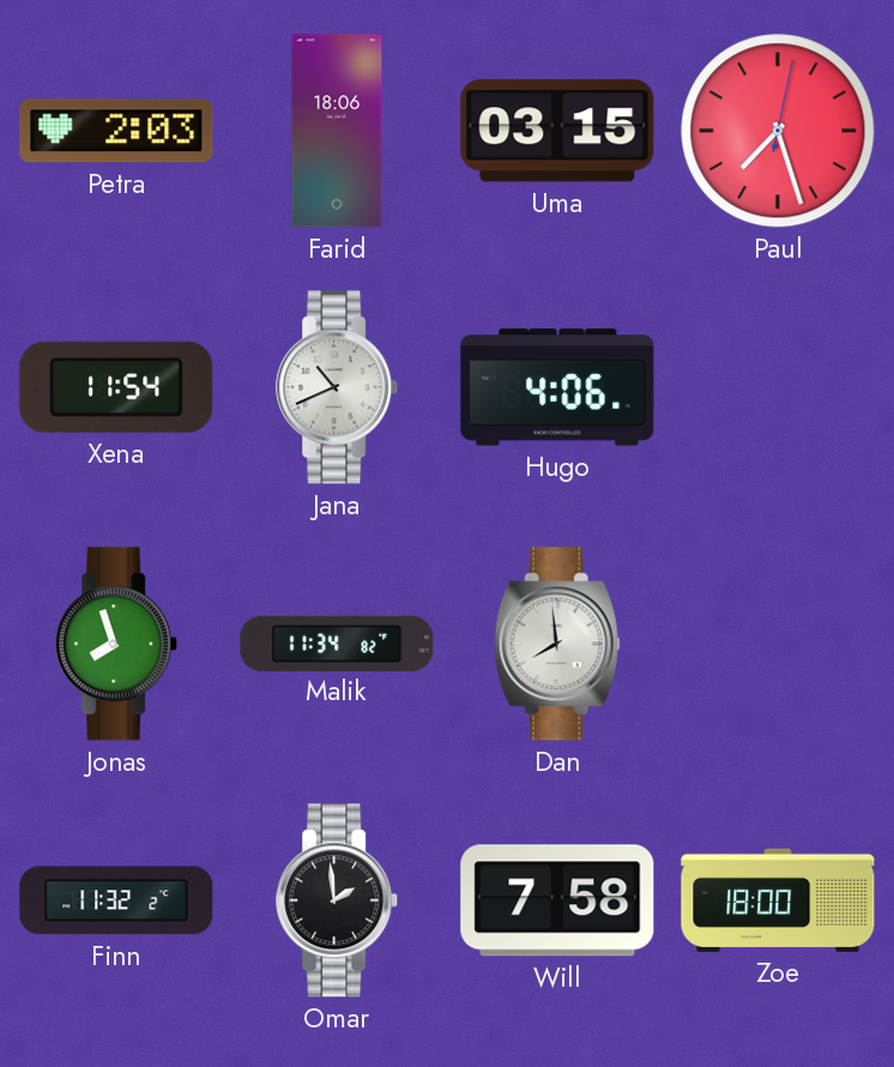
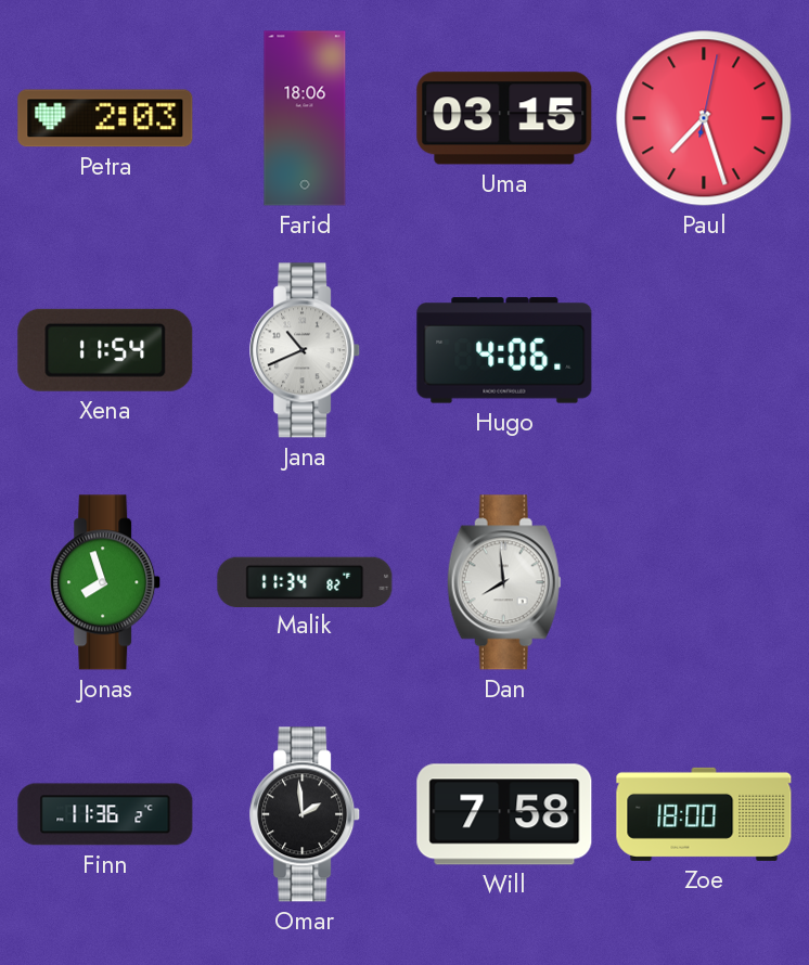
Finn: 11:32 -> 11:36 (105, 814)
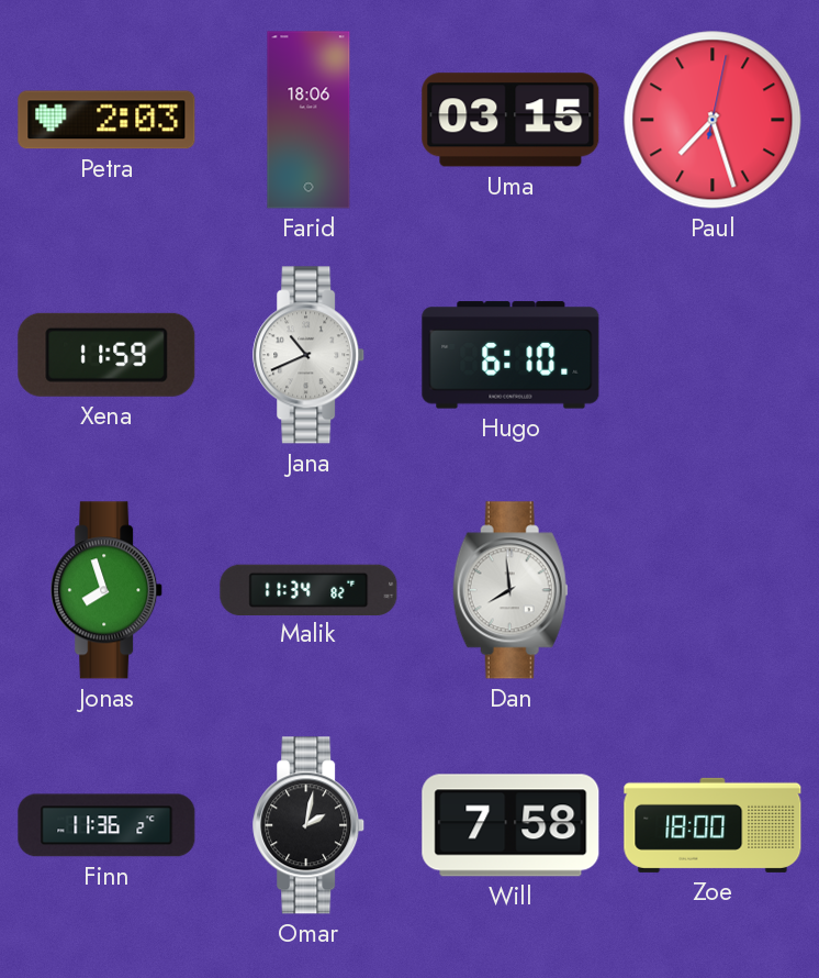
Xena: 11:54 -> 11:59 (106, 355)
Hugo: 4:06 -> 6:10 (511, 355)
Omar: 1:59 -> 2:02 (310, 825)
